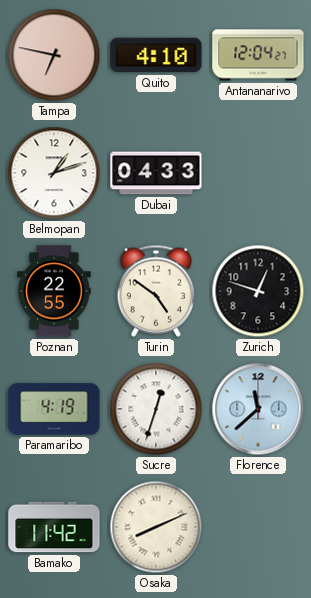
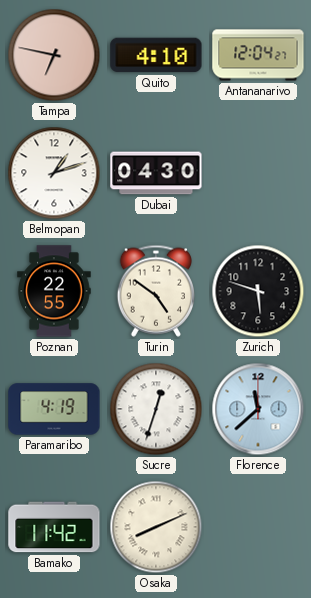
Dubai: 04:33 -> 04:30 (156, 173)
Zurich: 12:48 -> 5:48 (258, 291)
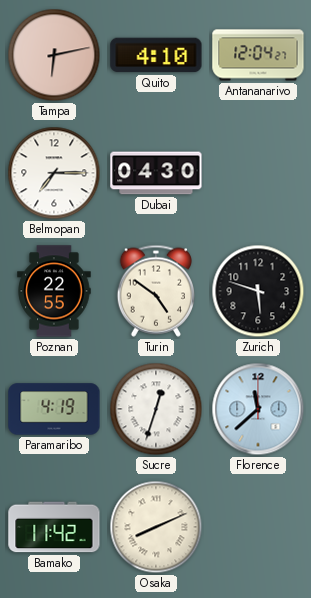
Tampa: 6:47 -> 6:13 (54, 55)
Belmopan: 1:12 -> 7:15 (54, 173)
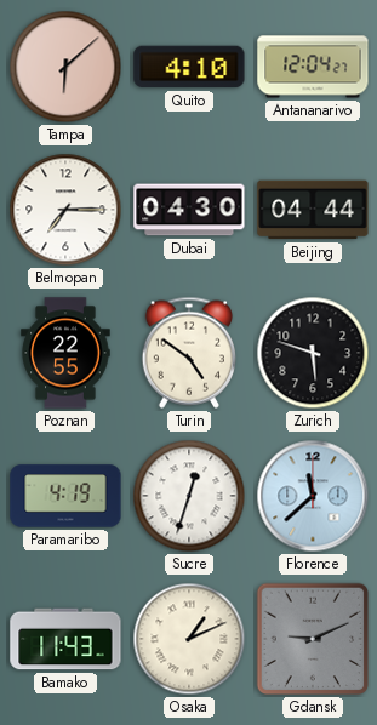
Tampa: 6:13 -> 6:08 (65, 67)
Beijing: none -> 04:44 (313, 210)
Bamako: 11:42 -> 11:43 (65, 639)
Osaka: 8:11 -> 1:11 (189, 639)
Gdansk: none -> 9:11 (313, 639)
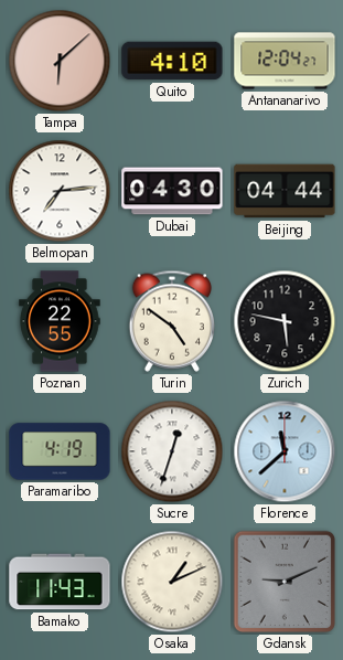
Belmopan: 7:15 -> 7:14 (60, 191)
Zurich: 5:48 -> 5:47 (285, 321)
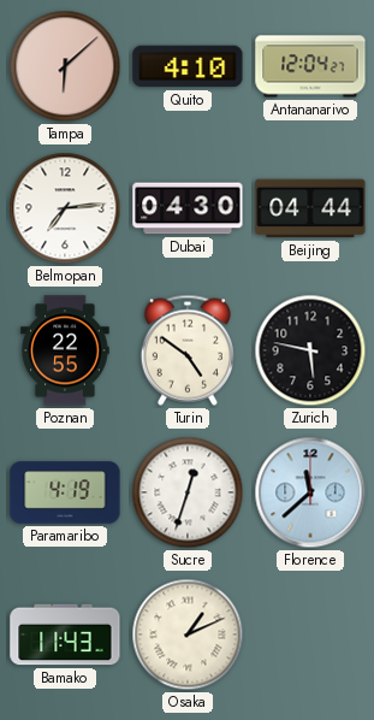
Gdansk: 9:11 -> none (285, 582)
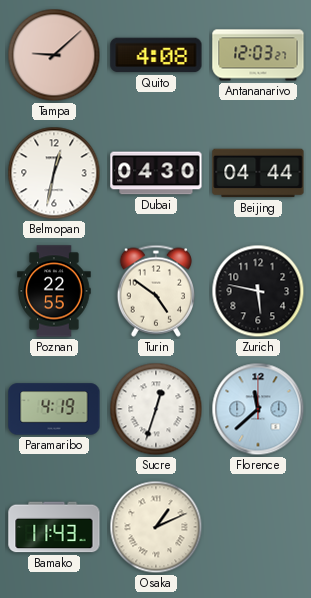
Tampa: 6:08 -> 9:08 (54, 55)
Quito: 4:10 -> 4:08 (156, 55)
Antananarivo: 12:04 -> 12:03 (258, 55)
Belmopan: 7:14 -> 12:32 (54, 173)
